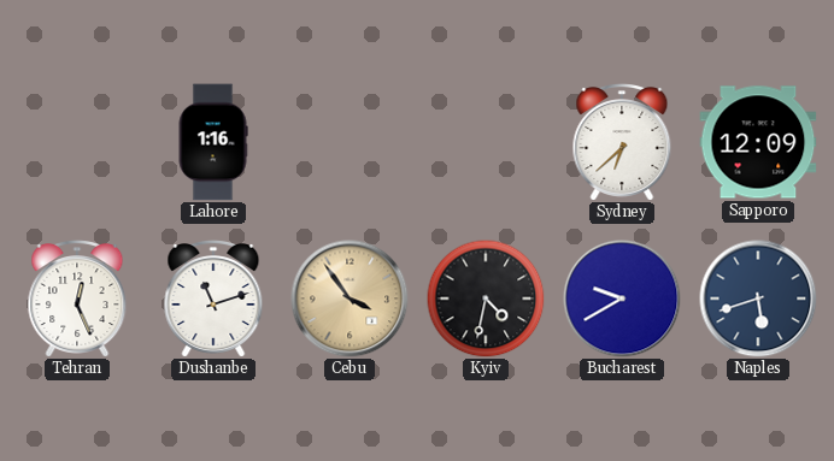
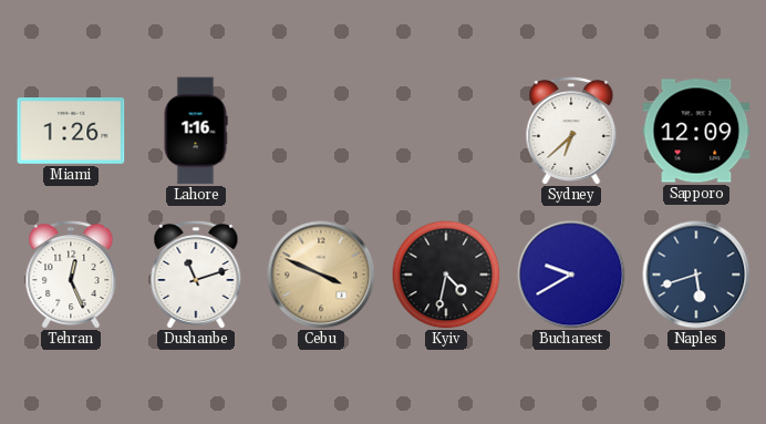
Miami: none -> 1:26 (71, 132)
Cebu: 3:54 -> 3:49 (321, 275)
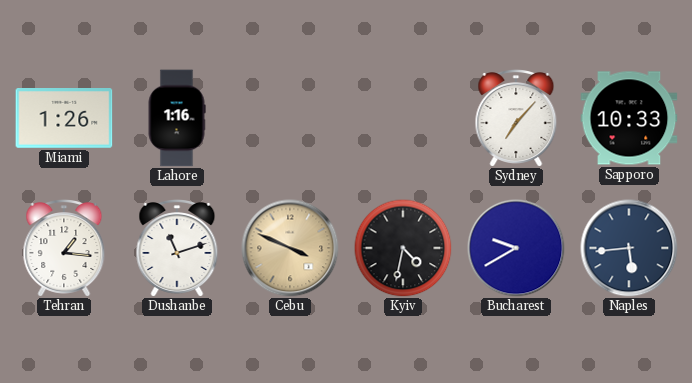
Sydney: 6:38 -> 7:07 (516, 119)
Sapporo: 12:09 -> 10:33 (629, 118)
Tehran: 12:26 -> 1:16 (64, 249)
Naples: 5:42 -> 5:44 (629, 248)
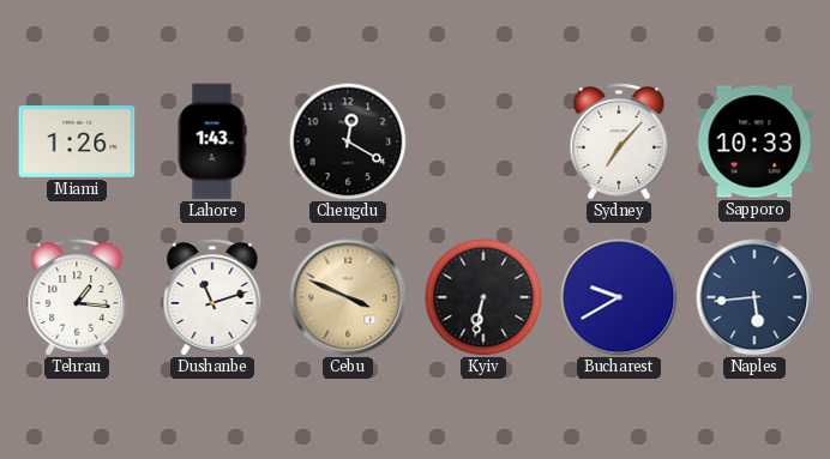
Lahore: 1:16 -> 1:43 (212, 141)
Chengdu: none -> 12:20 (348, 141)
Kyiv: 4:32 -> 6:32 (483, 297)
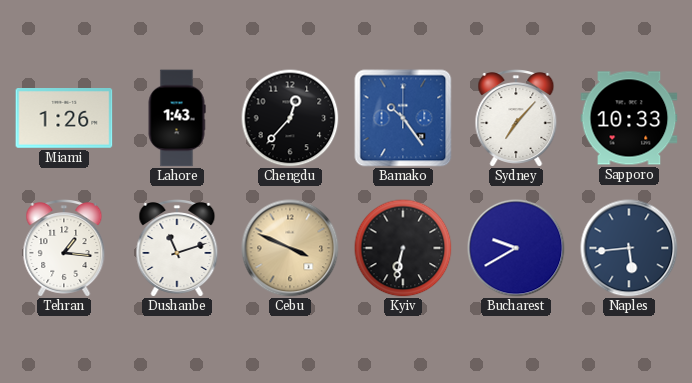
Chengdu: 12:20 -> 12:37 (290, 118)
Bamako: none -> 10:24 (403, 118)
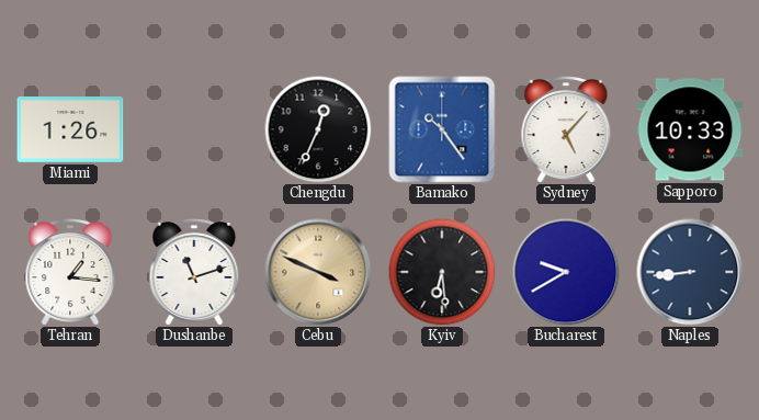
Lahore: 1:43 -> none (177, 118)
Chengdu: 12:37 -> 12:34 (318, 129)
Sydney: 7:07 -> 5:07 (566, 130)
Kyiv: 6:32 -> 6:29 (442, 272)
Naples: 5:44 -> 8:44 (690, 272)
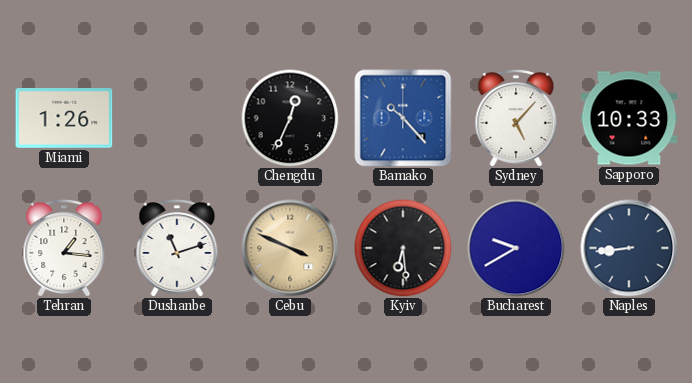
Bamako: 10:24 -> 10:23 (403, 118)
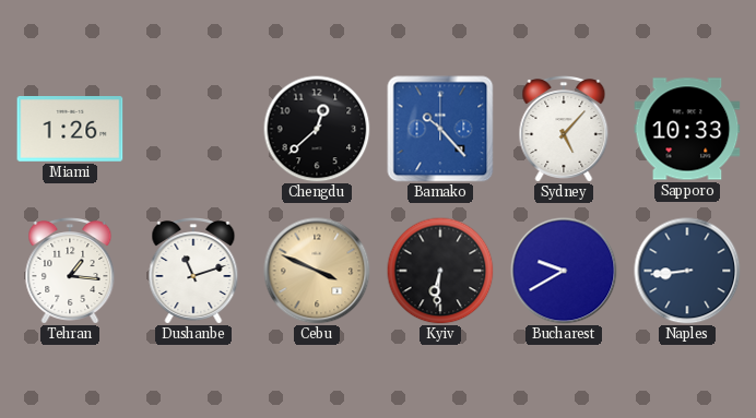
Chengdu: 12:34 -> 12:38 (317, 129)
Kyiv: 6:29 -> 6:31 (440, 271)
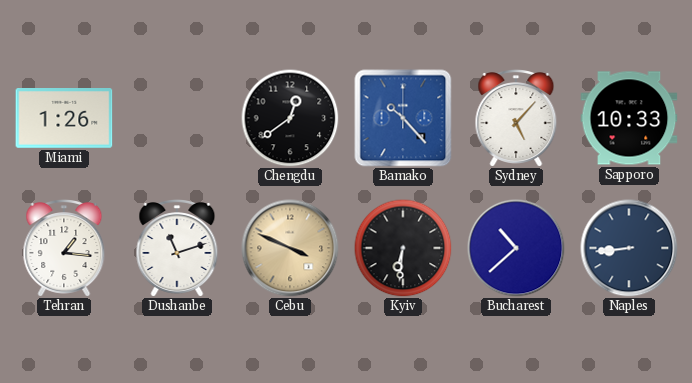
Chengdu: 12:38 -> 12:39 (290, 118)
Bucharest: 9:40 -> 10:38 (516, 248)
